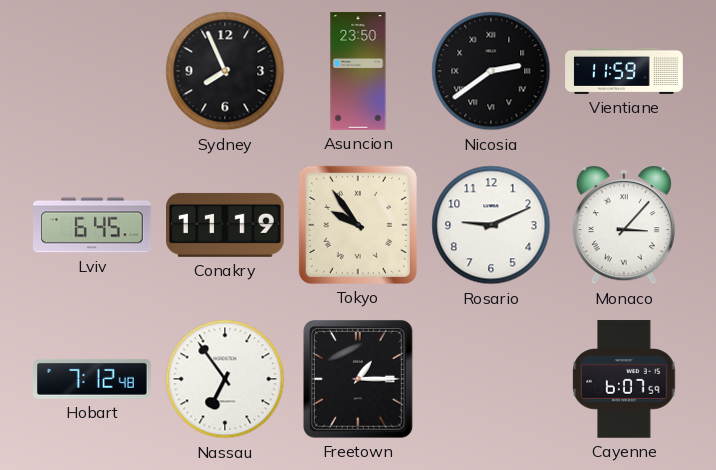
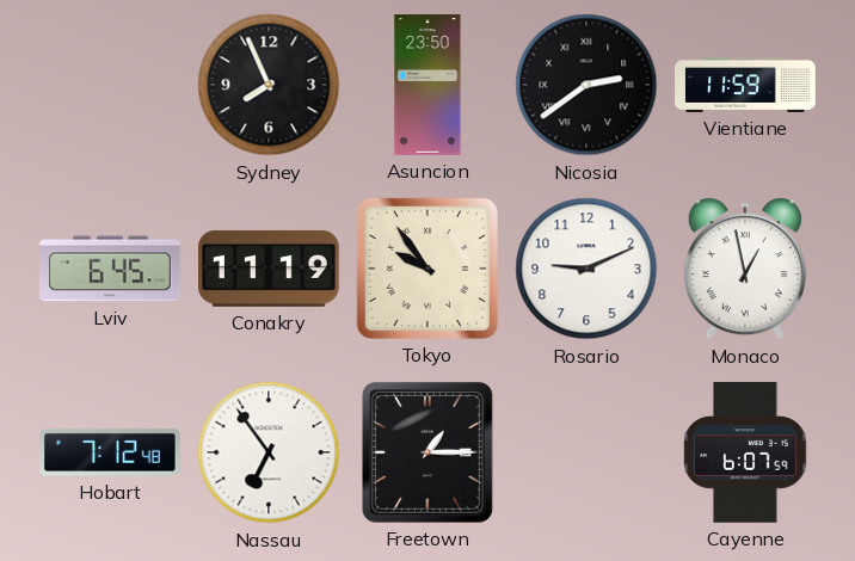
Monaco: 3:07 -> 12:58 (745, 269)
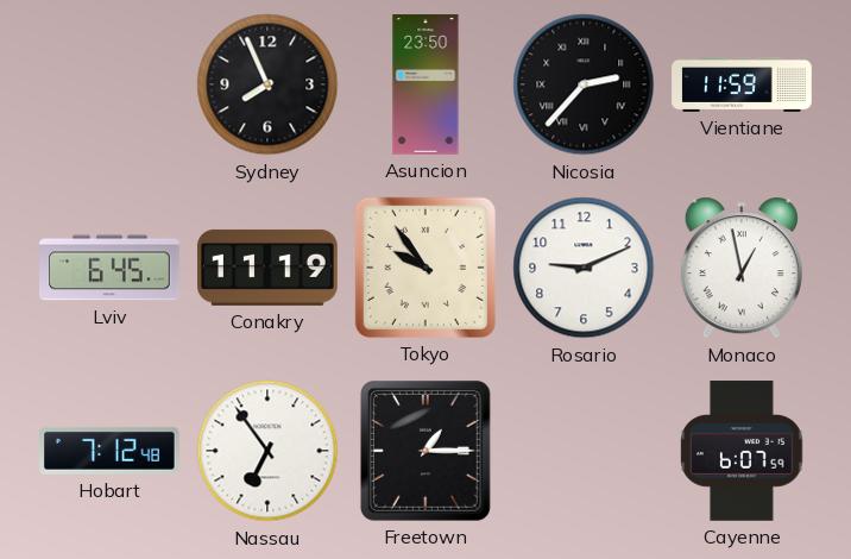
Nicosia: 2:39 -> 2:37 (584, 84)
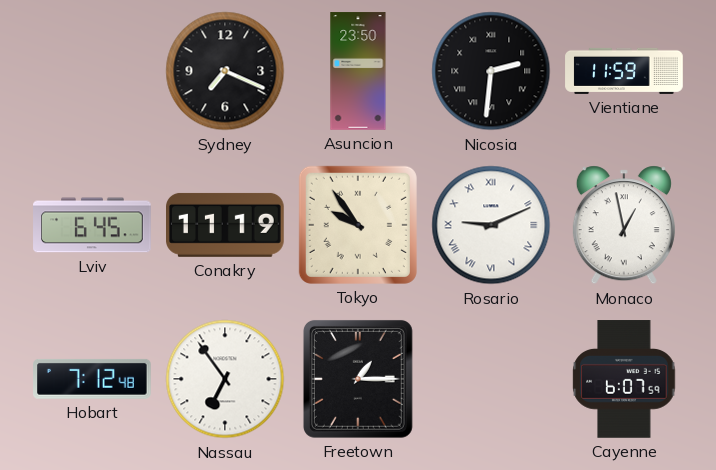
Sydney: 7:56 -> 7:19 (225, 71)
Nicosia: 2:37 -> 2:31 (491, 71)
Rosario numerals: Arabic -> Roman (491, 225)
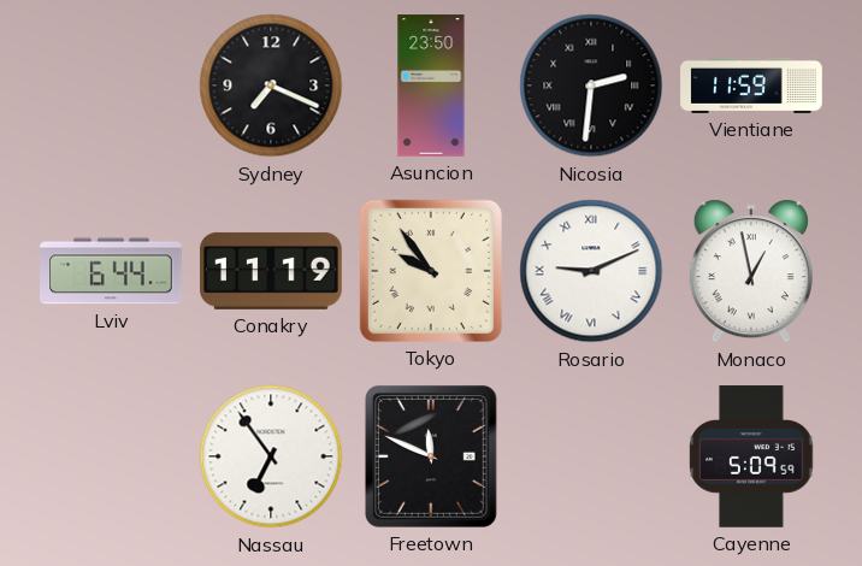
Lviv: 6:45 -> 6:44 (111, 271)
Hobart: 7:12 -> none (93, 379)
Freetown: 1:15 -> 11:49 (431, 456)
Cayenne: 6:07 -> 5:09 (751, 456)
